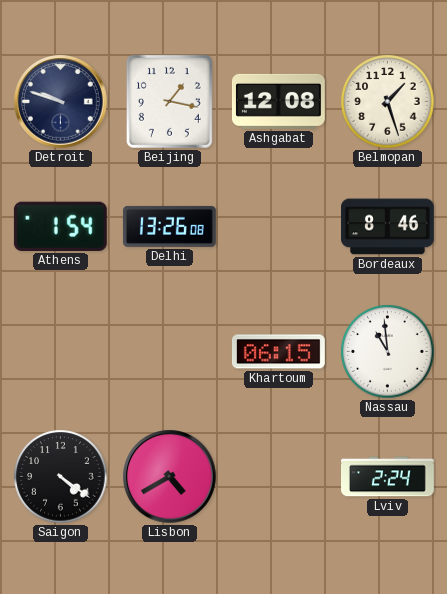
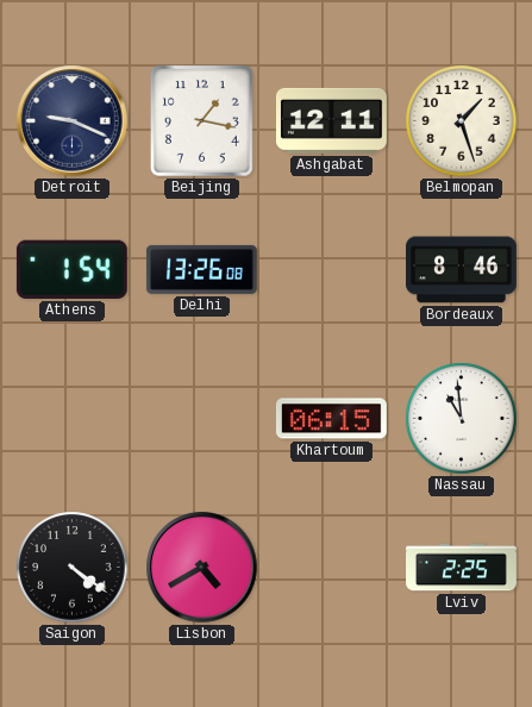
Detroit: 9:48 -> 9:19 (73, 121)
Ashgabat: 12:08 -> 12:11 (331, 120)
Lviv: 2:24 -> 2:25 (462, 568)
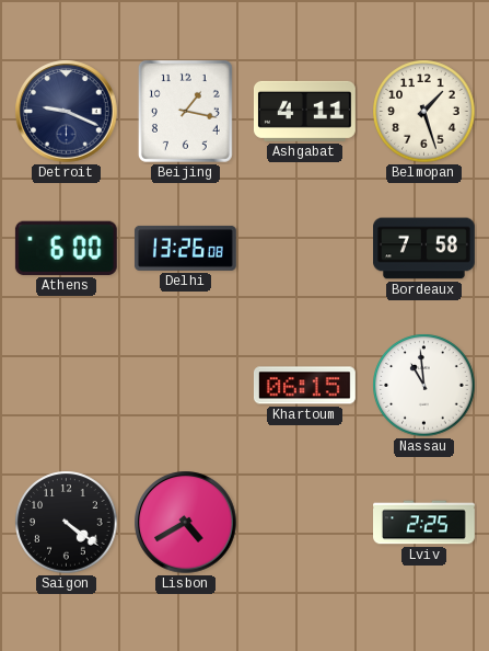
Ashgabat: 12:11 -> 4:11 (304, 111)
Athens: 1:54 -> 6:00 (66, 248)
Bordeaux: 8:46 -> 7:58 (424, 249)
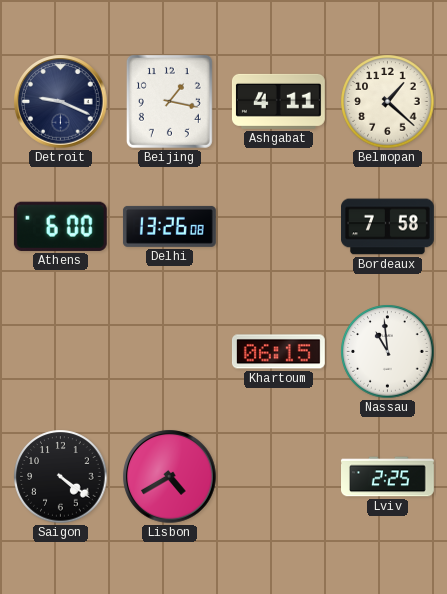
Belmopan: 1:27 -> 1:22 (388, 102)
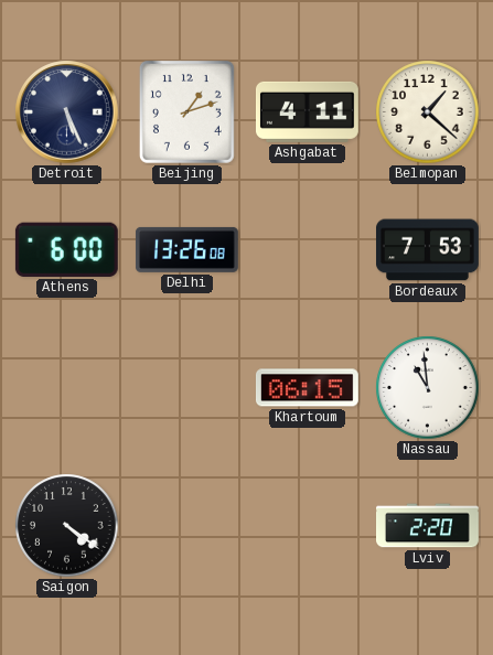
Detroit: 9:19 -> 5:26 (67, 112)
Beijing: 1:17 -> 1:12 (186, 111)
Bordeaux: 7:58 -> 7:53 (428, 250)
Lisbon: 4:40 -> none (170, 477)
Lviv: 2:25 -> 2:20 (428, 526)
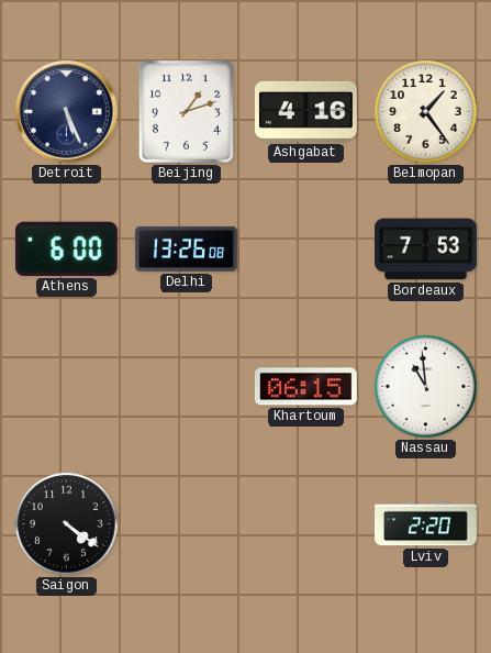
Ashgabat: 4:11 -> 4:16 (305, 111)
Belmopan: 1:22 -> 1:24 (426, 112)
